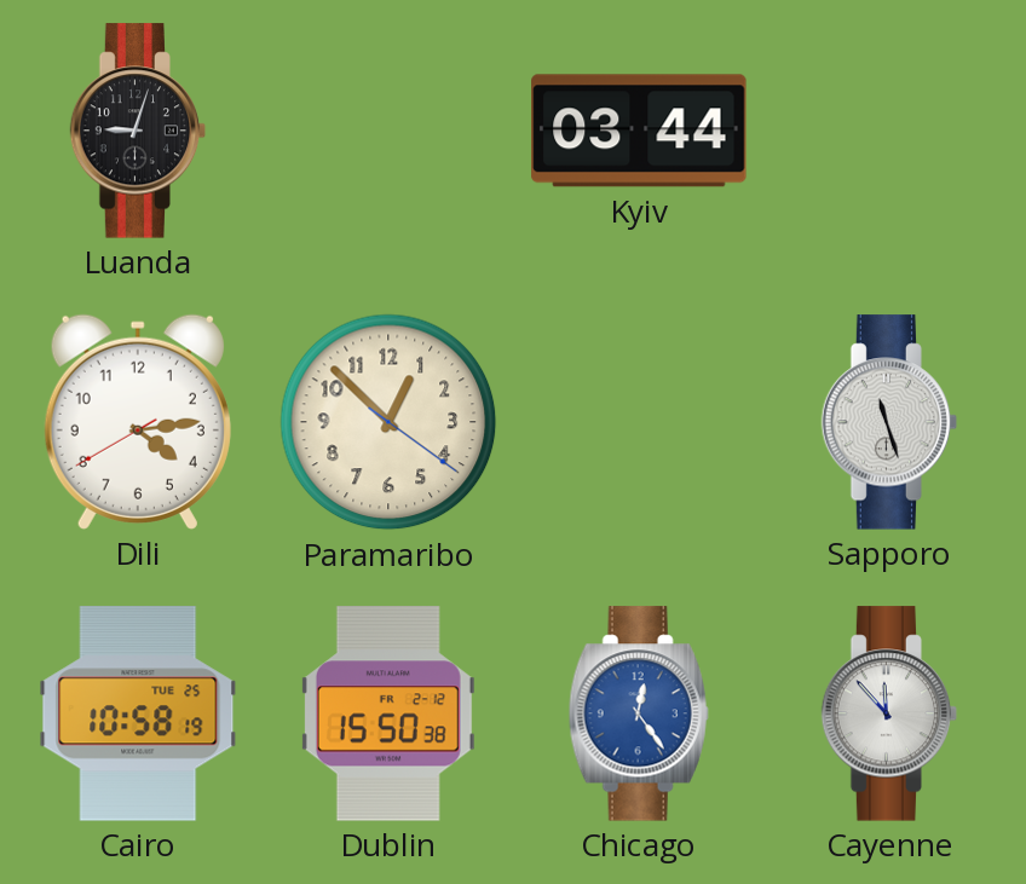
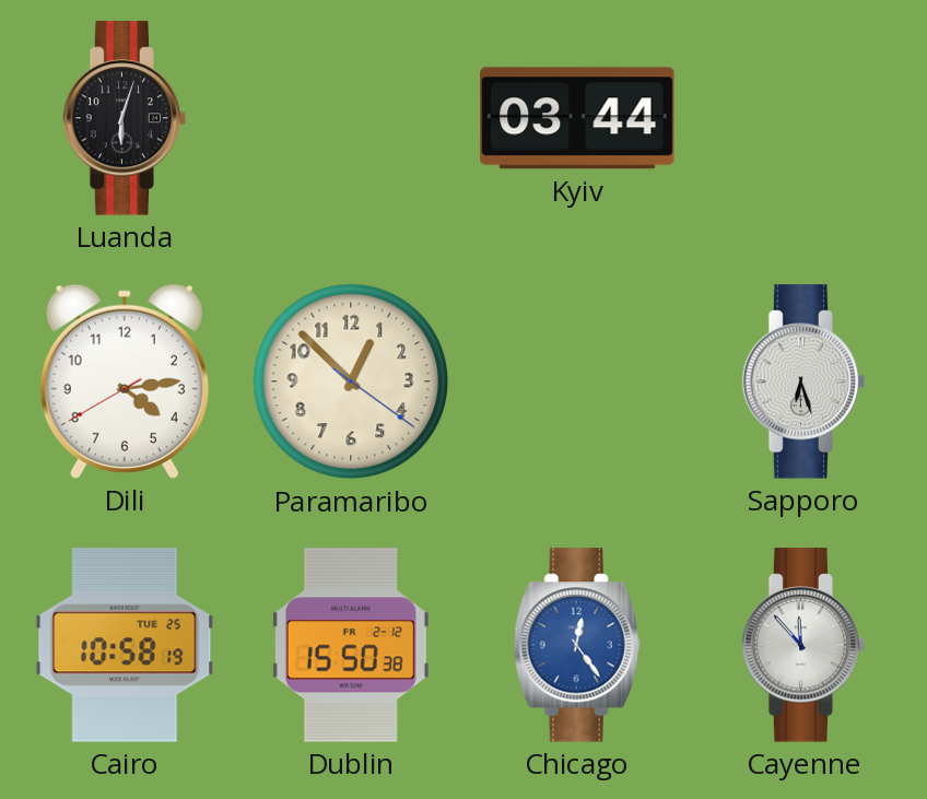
Luanda: 9:03 -> 6:03 (125, 118)
Sapporo: 11:27 -> 6:27 (803, 381)
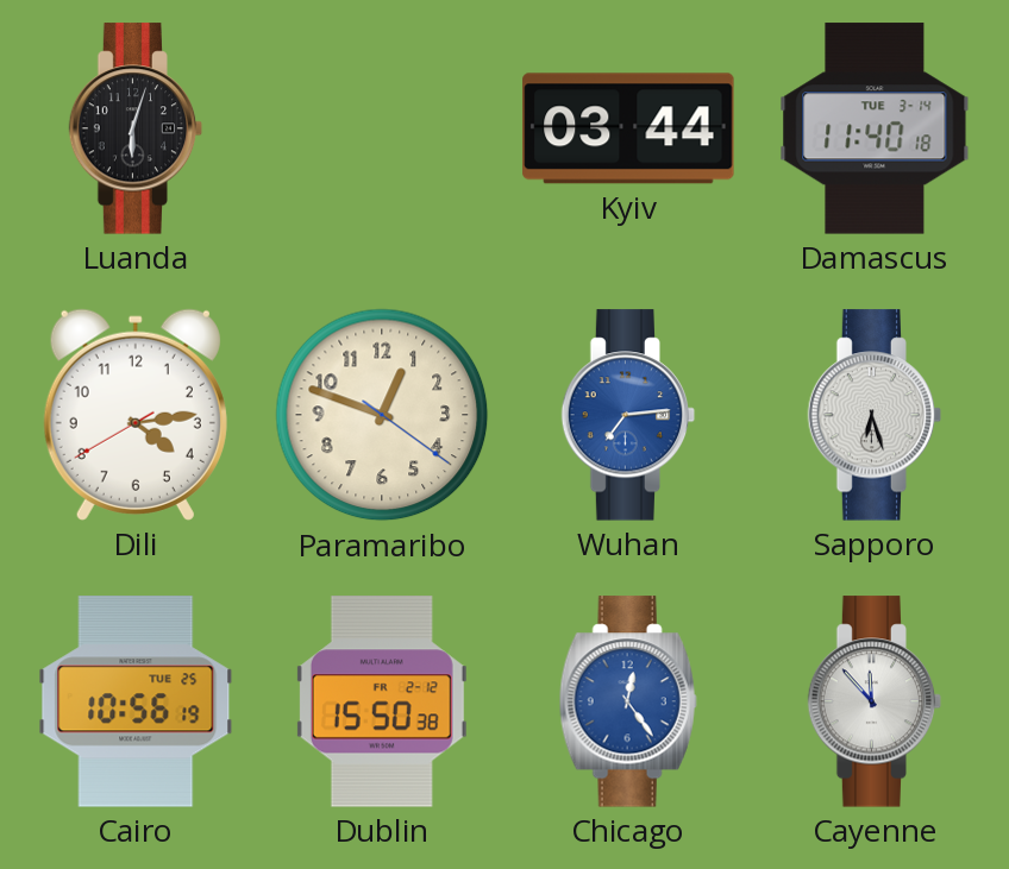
Damascus: none -> 11:40 (875, 128)
Paramaribo: 12:52 -> 12:48 (382, 415)
Wuhan: none -> 7:14 (628, 415)
Cairo: 10:58 -> 10:56 (136, 701)
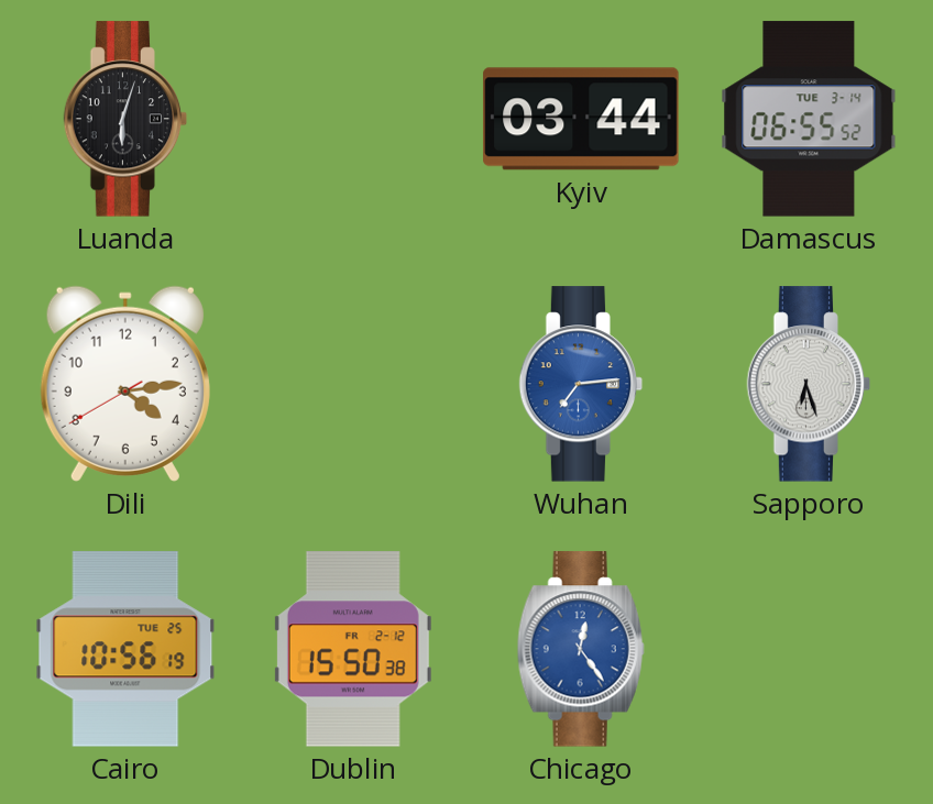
Damascus: 11:40 -> 06:55 (809, 119)
Paramaribo: 12:48 -> none (382, 415)
Cayenne: 11:53 -> none (875, 701)
